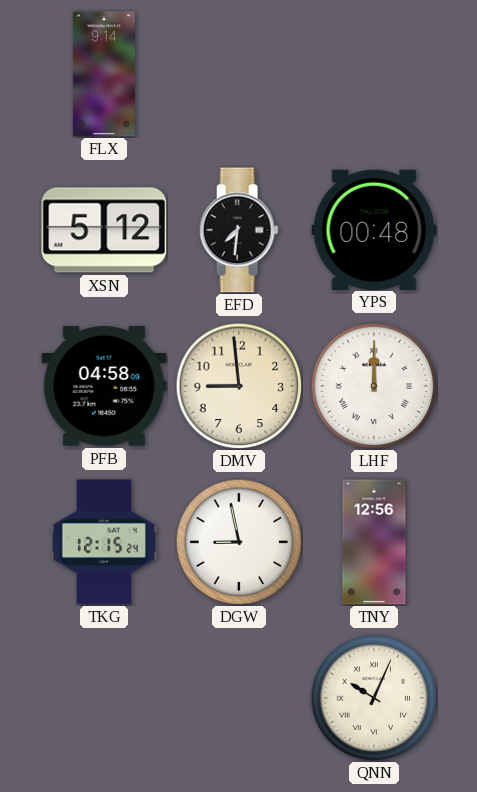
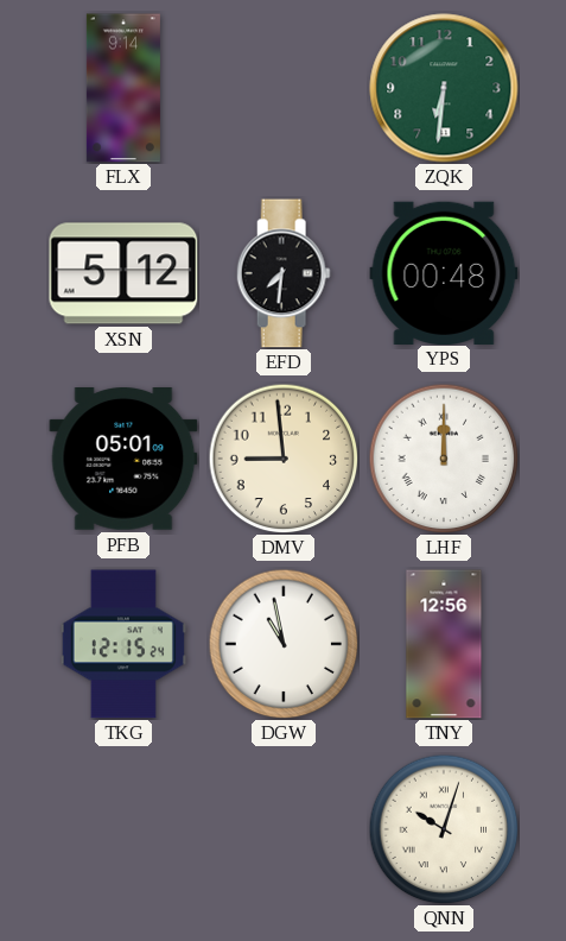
ZQK: none -> 6:31 (444, 88)
PFB: 04:58 -> 05:01 (123, 460)
DGW: 8:58 -> 10:58 (284, 644)
QNN: 10:04 -> 10:03 (444, 829)
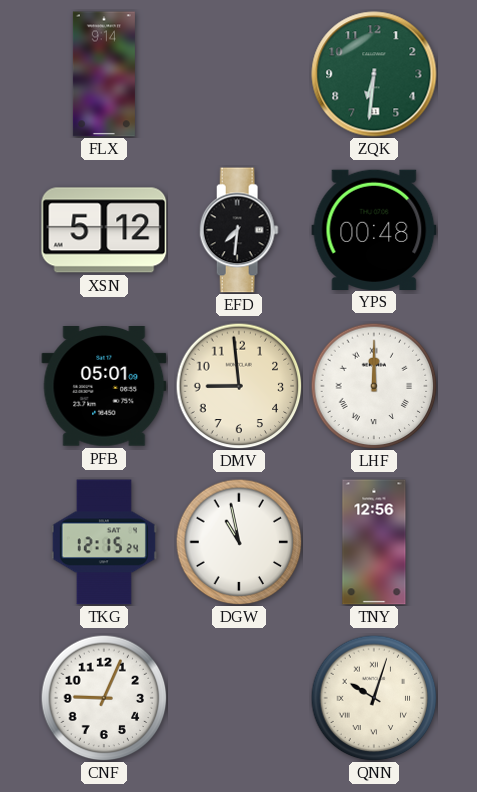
CNF: none -> 9:04 (104, 698)
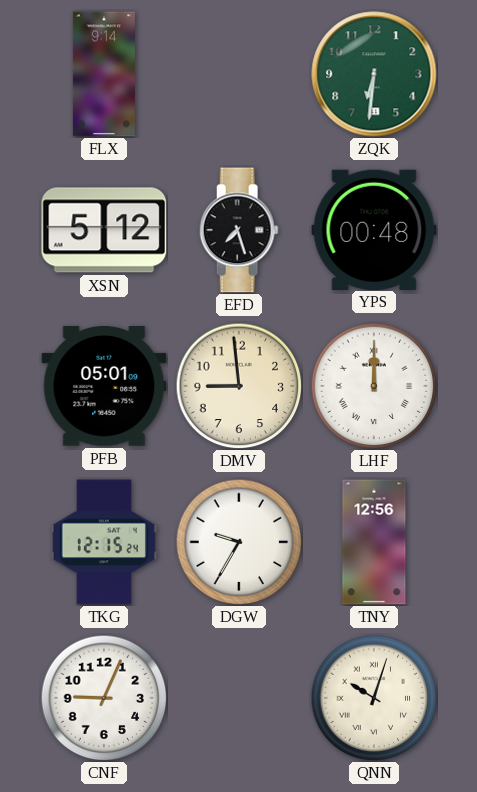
EFD: 7:31 -> 7:27 (239, 230)
DGW: 10:58 -> 9:35 (239, 542)
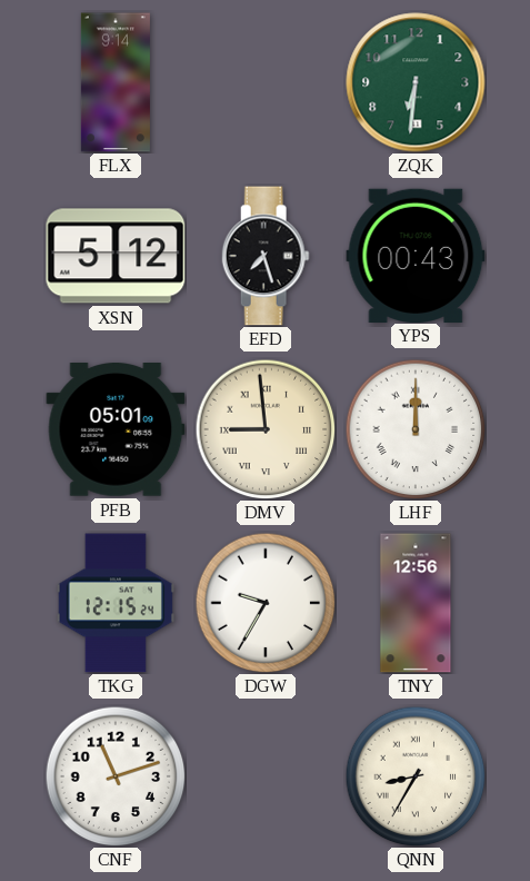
YPS: 00:48 -> 00:43 (416, 255)
DMV numerals: Arabic -> Roman (266, 429)
CNF: 9:04 -> 11:12 (116, 776)
QNN: 10:03 -> 8:35 (416, 776)
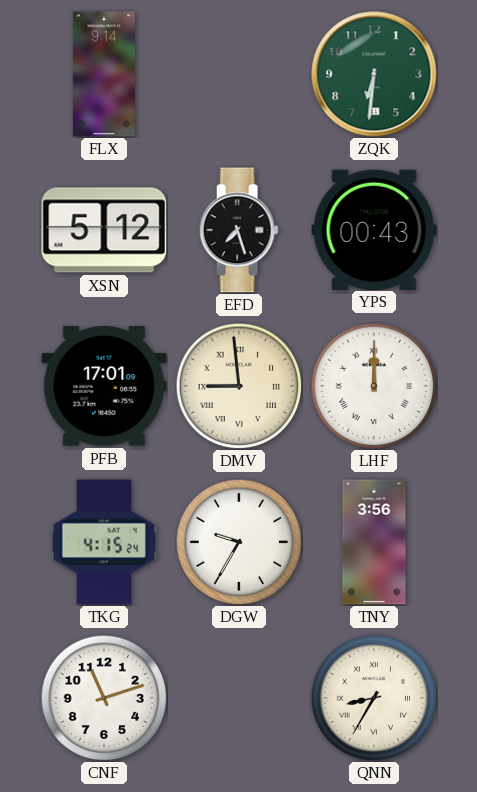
PFB: 05:01 -> 17:01 (104, 387)
TKG: 12:15 -> 4:15 (104, 542)
TNY: 12:56 -> 3:56 (374, 542)
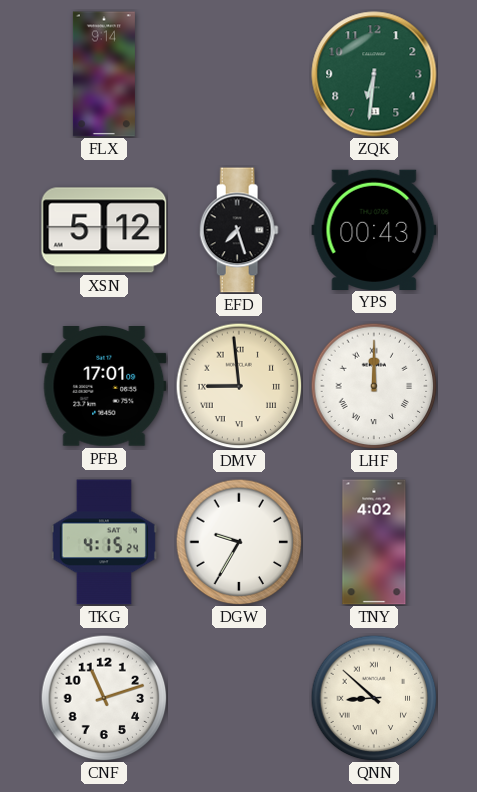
TNY: 3:56 -> 4:02 (374, 542)
QNN: 8:35 -> 8:52 (374, 698)
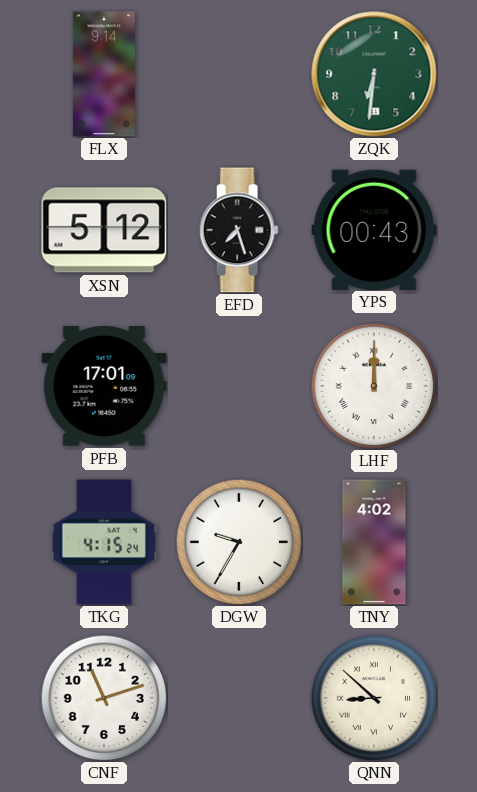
DMV: 8:59 -> none (239, 386)
